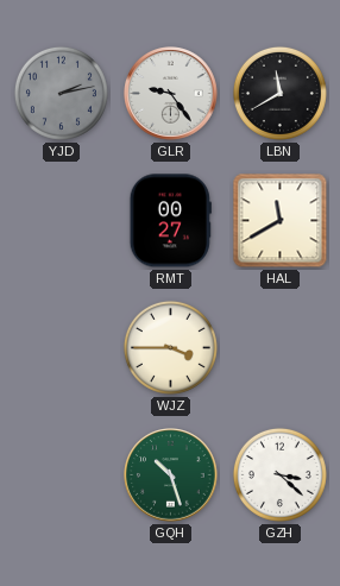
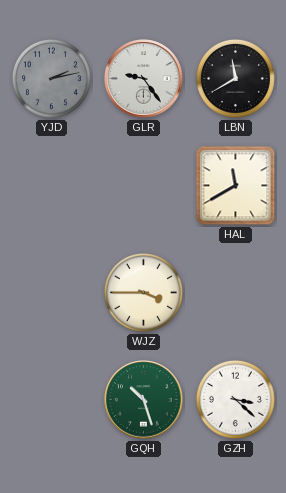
RMT: 00:27 -> none (170, 221)
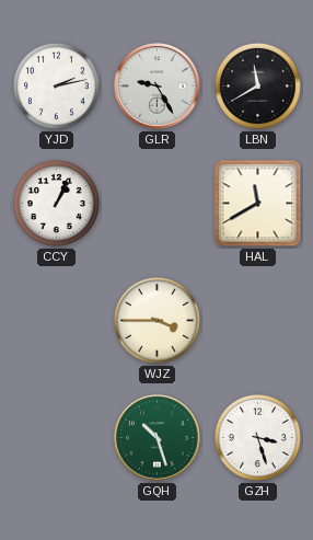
YJD dial: grey -> white (56, 85)
GLR: 9:24 -> 9:25 (158, 87)
CCY: none -> 1:04 (56, 203)
GZH: 3:22 -> 3:27 (257, 437)
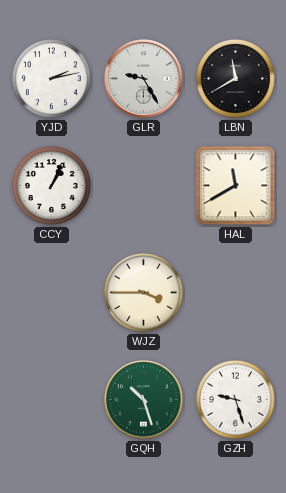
GZH: 3:27 -> 9:27 (235, 399)
